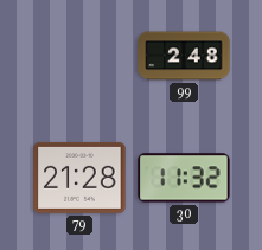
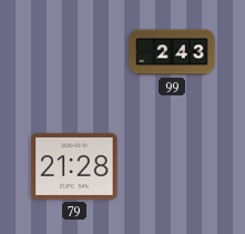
99: 2:48 -> 2:43 (172, 52)
30: 11:32 -> none (184, 178)
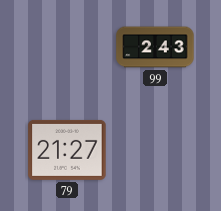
79: 21:28 -> 21:27 (67, 150)
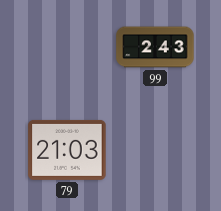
79: 21:27 -> 21:03 (67, 150)
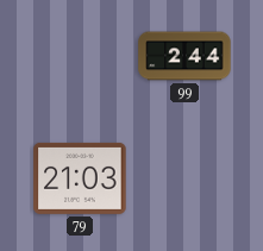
99: 2:43 -> 2:44 (184, 56)
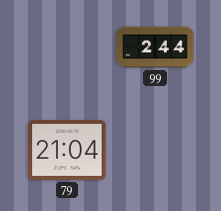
79: 21:03 -> 21:04 (67, 150)
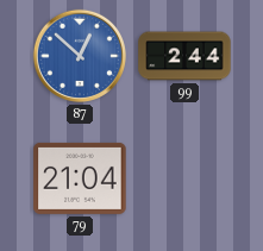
87: none -> 12:52 (80, 56)
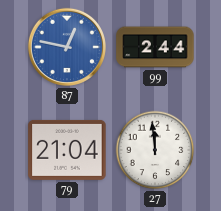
87: 12:52 -> 12:47 (67, 47)
27: none -> 11:59 (155, 150)
